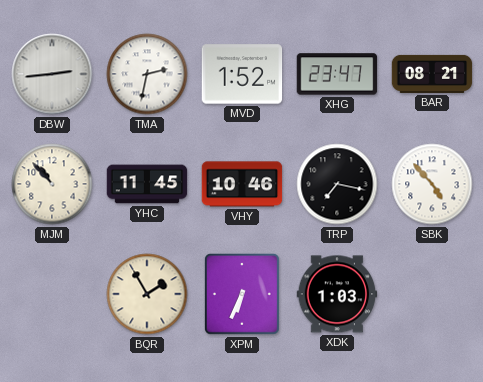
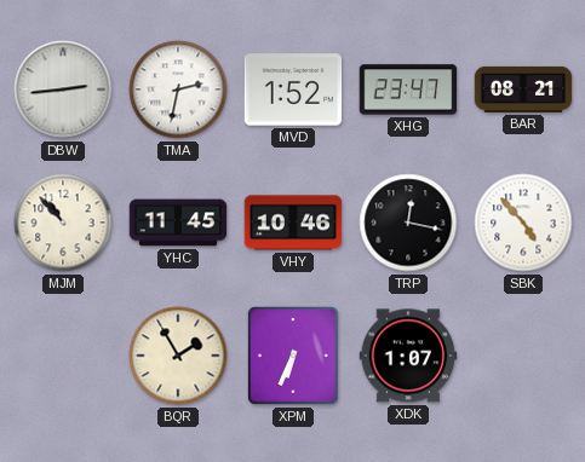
TRP: 7:17 -> 12:17 (408, 223)
XDK: 1:03 -> 1:07 (408, 356)
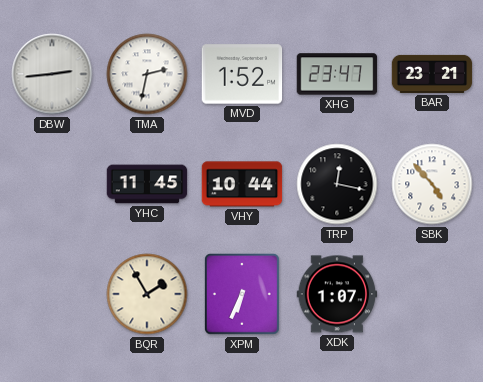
BAR: 08:21 -> 23:21 (432, 74)
MJM: 10:53 -> none (63, 223)
VHY: 10:46 -> 10:44 (242, 184)
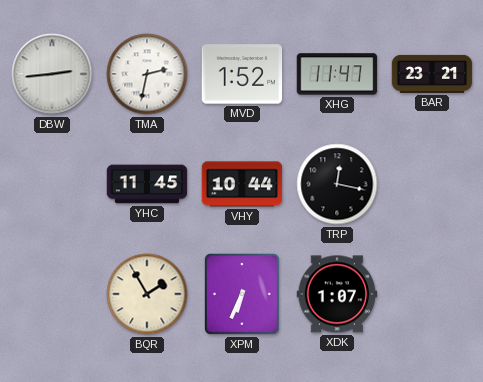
XHG: 23:47 -> 11:47 (337, 74)
SBK: 4:53 -> none (432, 184)
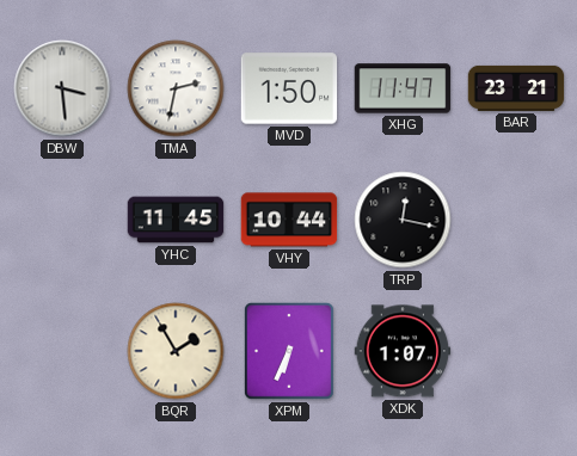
DBW: 2:44 -> 3:29 (62, 88)
MVD: 1:52 -> 1:50 (289, 88)
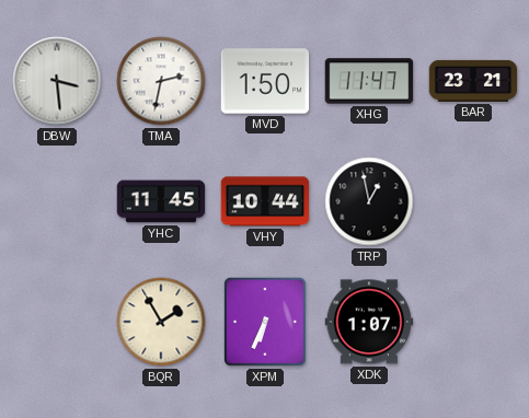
TRP: 12:17 -> 12:58 (369, 201)
